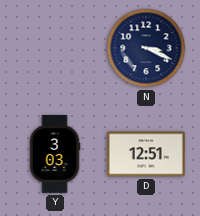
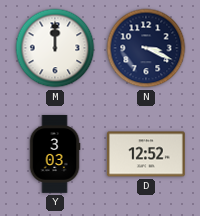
M: none -> 12:00 (55, 48)
D: 12:51 -> 12:52 (146, 154)
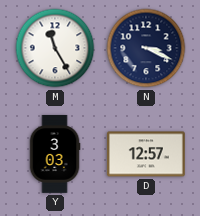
M: 12:00 -> 11:25 (55, 48)
D: 12:52 -> 12:57 (146, 154)
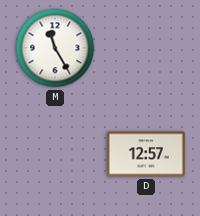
N: 3:19 -> none (146, 48)
Y: 3:03 -> none (55, 154)
